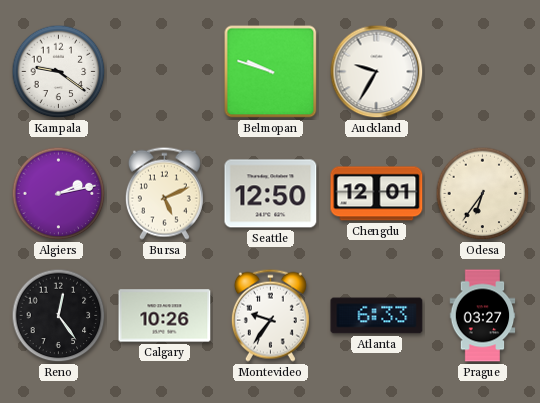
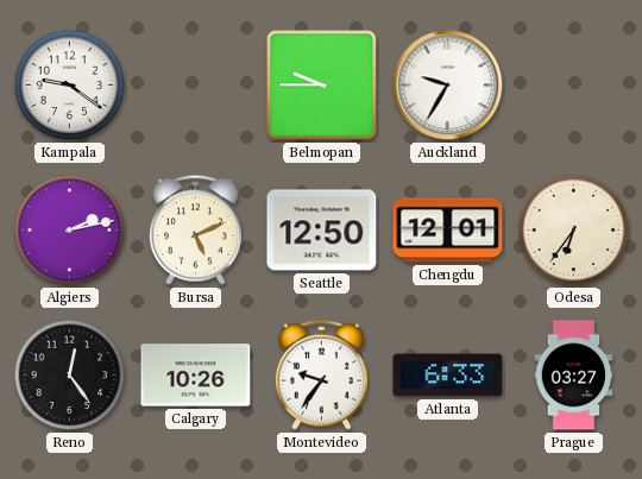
Belmopan: 9:48 -> 9:45 (322, 86)
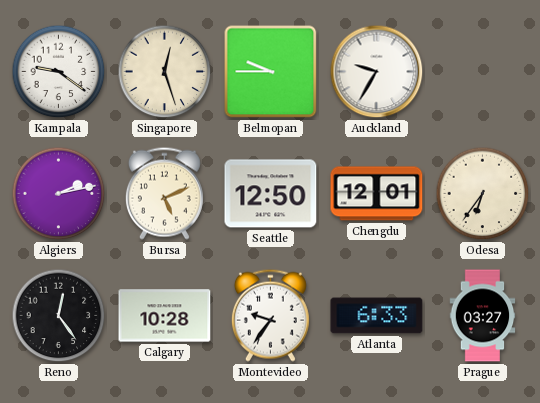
Singapore: none -> 12:27 (165, 72)
Calgary: 10:26 -> 10:28 (165, 316)
